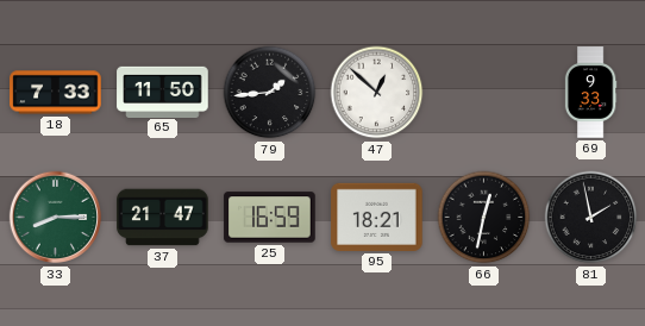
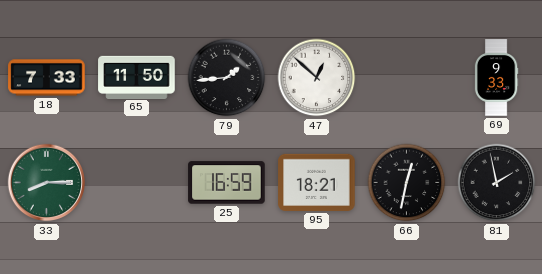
37: 21:47 -> none (163, 218)
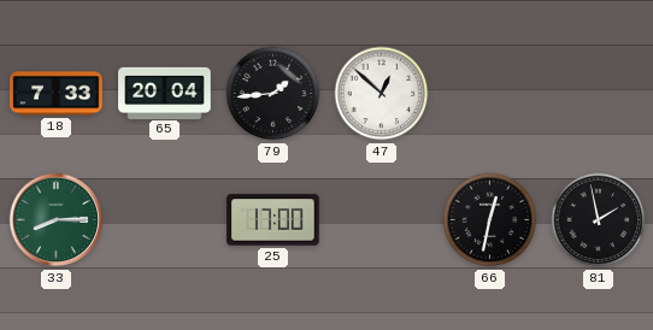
65: 11:50 -> 20:04 (165, 93)
69: 9:33 -> none (496, 78)
25: 16:59 -> 17:00 (273, 220)
95: 18:21 -> none (317, 182)
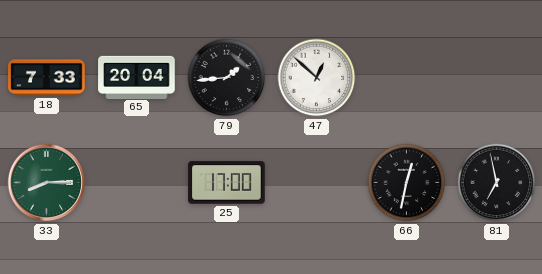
81: 1:58 -> 6:58 (497, 183)
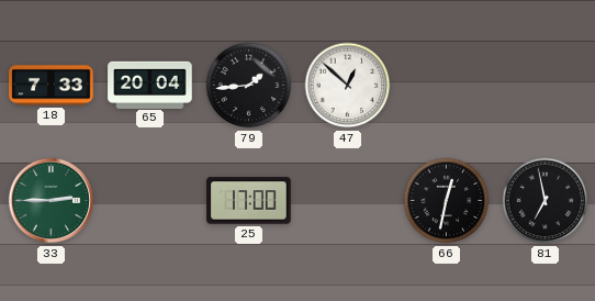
33: 8:15 -> 2:45 (52, 201)
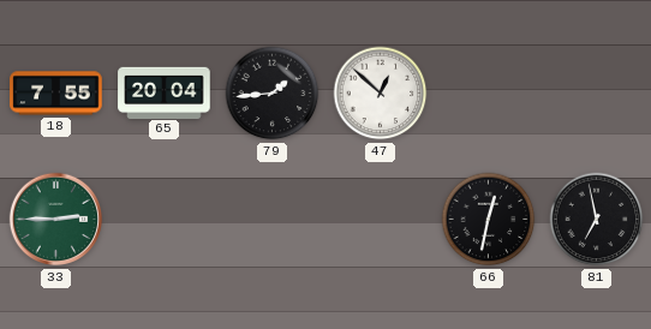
18: 7:33 -> 7:55 (56, 94)
25: 17:00 -> none (249, 201)
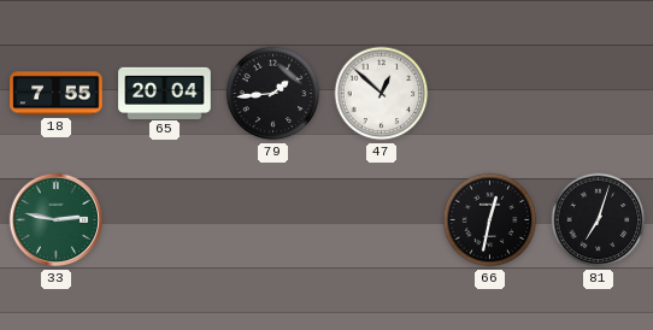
33: 2:45 -> 2:47 (57, 220)
81: 6:58 -> 7:03 (599, 220)
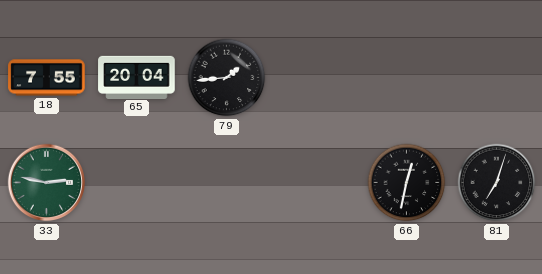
47: 12:52 -> none (382, 94)
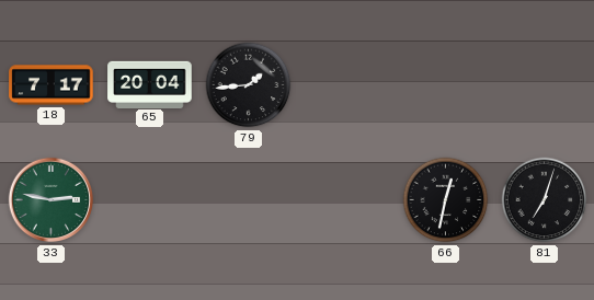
18: 7:55 -> 7:17 (52, 85)
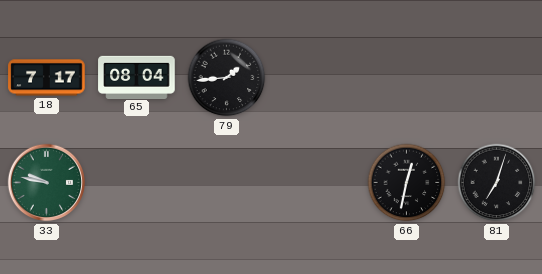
65: 20:04 -> 08:04 (137, 77)
33: 2:47 -> 9:47 (47, 183)
